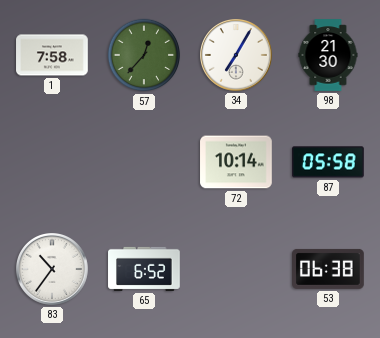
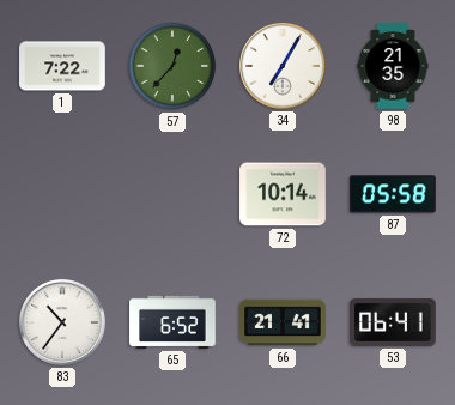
1: 7:58 -> 7:22 (62, 66)
98: 21:30 -> 21:35 (393, 66)
66: none -> 21:41 (283, 322)
53: 06:38 -> 06:41 (393, 322)
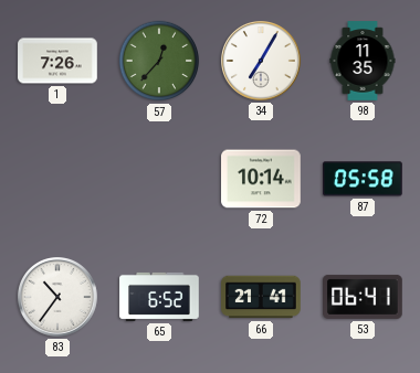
1: 7:22 -> 7:26 (57, 61)
98: 21:35 -> 11:35 (363, 61)
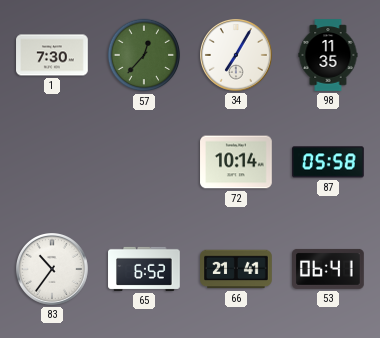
1: 7:26 -> 7:30 (52, 55)
